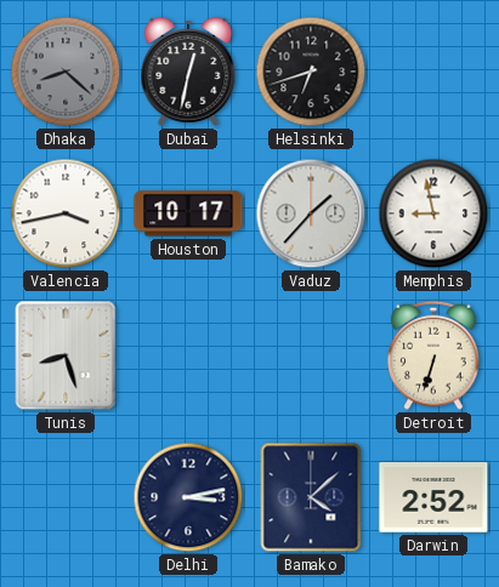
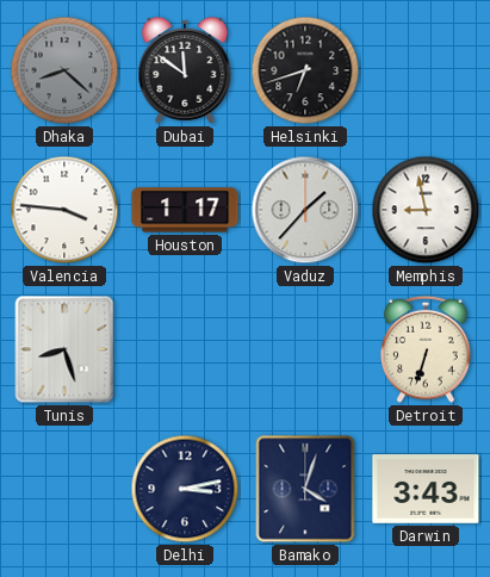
Dubai: 12:32 -> 11:51 (185, 70)
Valencia: 3:43 -> 3:46 (64, 210)
Houston: 10:17 -> 1:17 (185, 210)
Bamako: 4:08 -> 4:03 (305, 489)
Darwin: 2:52 -> 3:43 (426, 489)
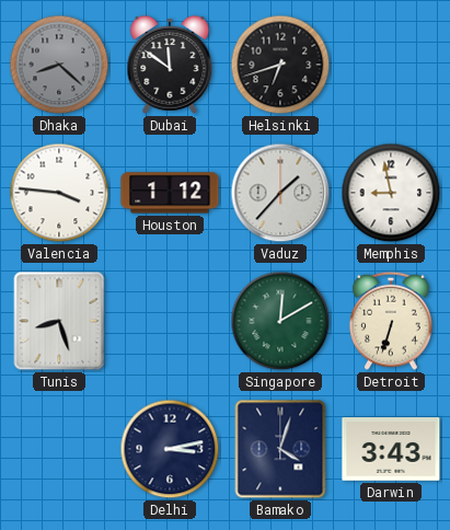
Houston: 1:17 -> 1:12 (170, 193)
Singapore: none -> 12:10 (280, 321)
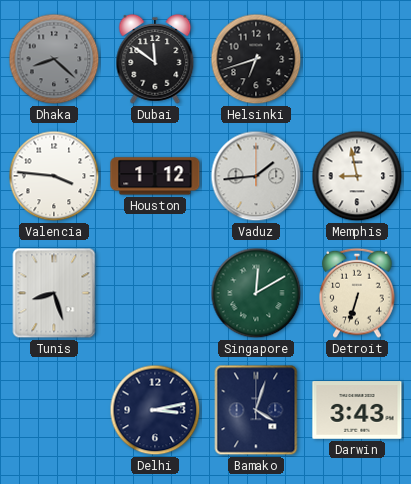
Vaduz: 1:37 -> 1:44 (256, 176)
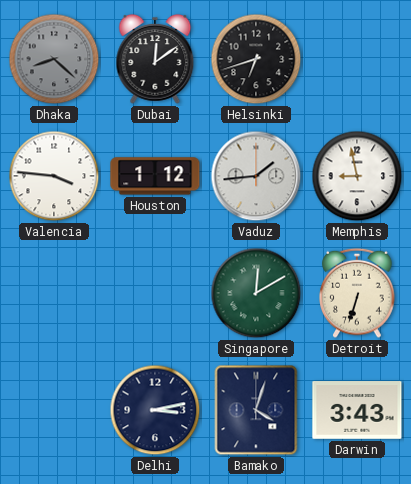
Dubai: 11:51 -> 12:09 (155, 59)
Tunis: 8:27 -> none (54, 293)
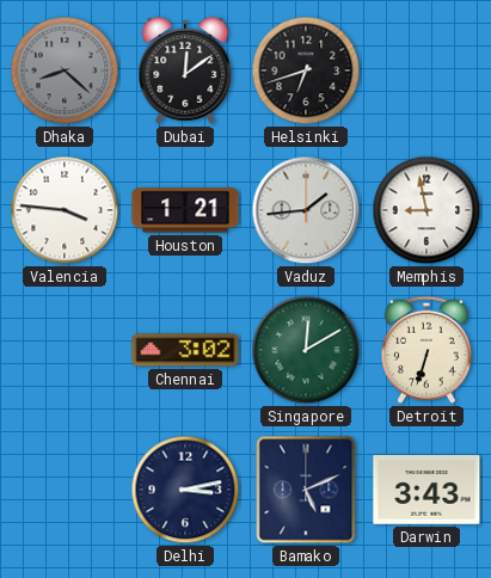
Houston: 1:12 -> 1:21 (185, 210)
Chennai: none -> 3:02 (185, 350)
Bamako: 4:03 -> 5:11 (306, 490)
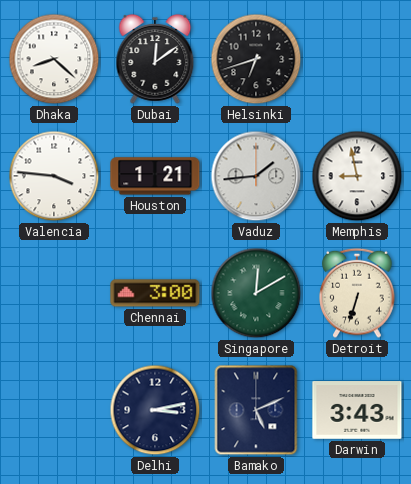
Dhaka dial: grey -> white (54, 59)
Chennai: 3:02 -> 3:00 (155, 293)
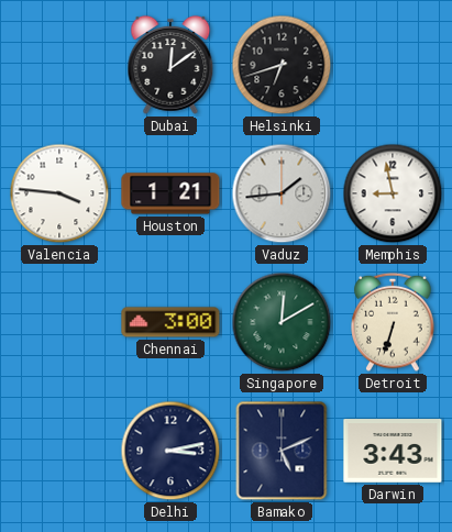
Dhaka: 8:22 -> none (54, 59)
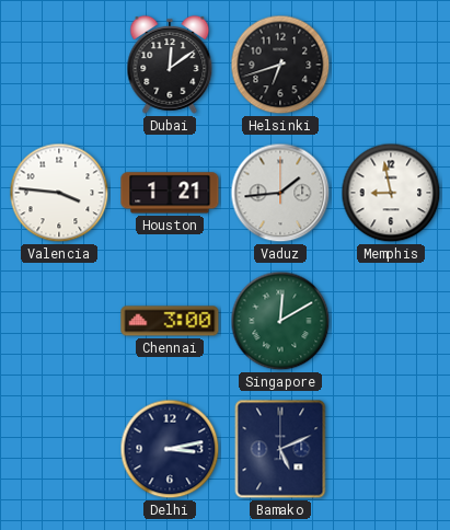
Detroit: 6:33 -> none (393, 322)
Darwin: 3:43 -> none (393, 451)
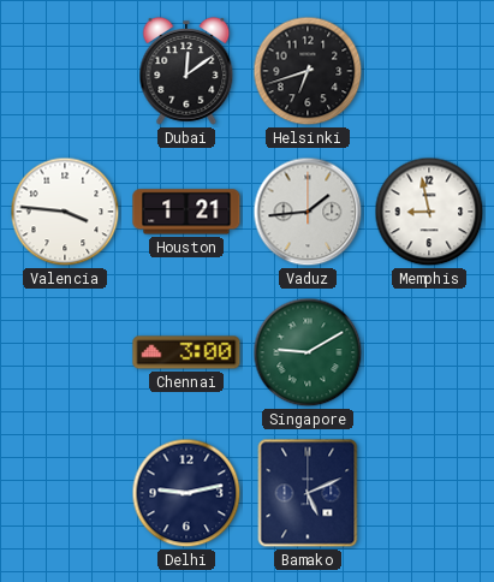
Singapore: 12:10 -> 9:10 (308, 352)
Delhi: 3:13 -> 9:13 (186, 493)
